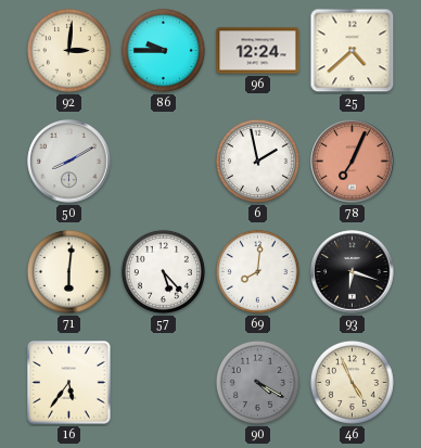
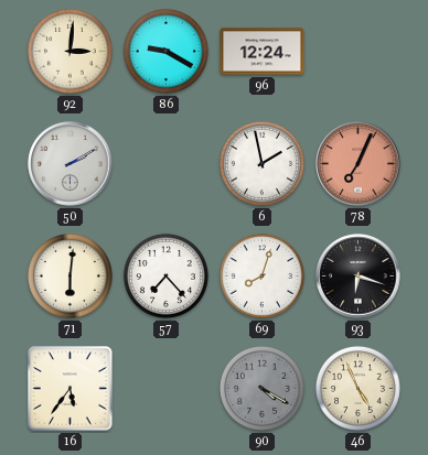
86: 9:45 -> 9:20 (165, 51)
25: 4:38 -> none (353, 51)
50: 8:10 -> 2:10 (71, 164)
57: 5:23 -> 7:23 (165, 275)
69: 8:01 -> 8:03 (261, 275)
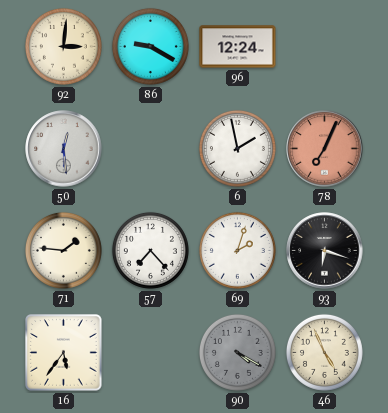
50: 2:10 -> 12:29 (64, 149)
71: 6:01 -> 1:46 (63, 250)
69: 8:03 -> 2:03 (237, 250)
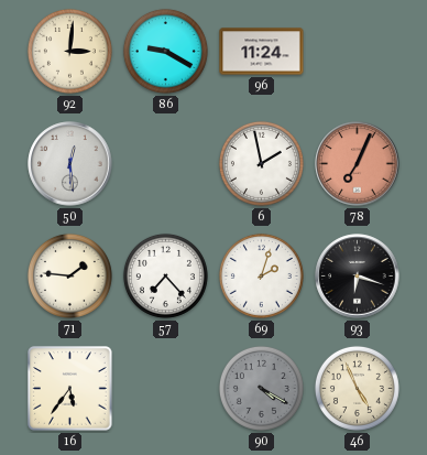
96: 12:24 -> 11:24 (262, 52)
